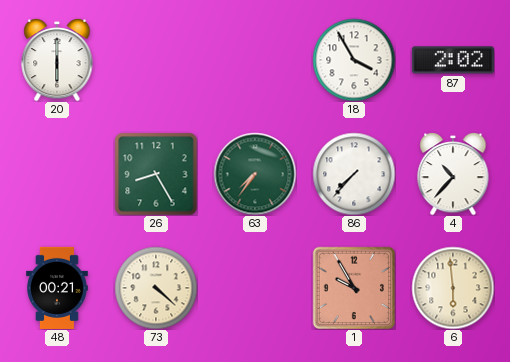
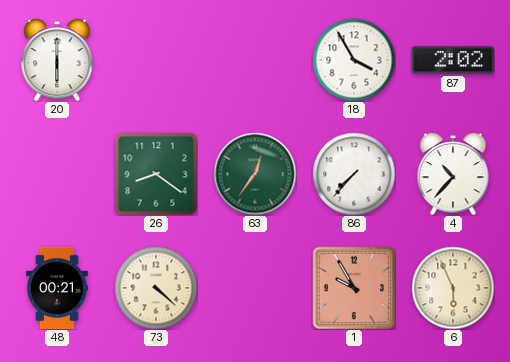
26: 8:25 -> 8:21 (156, 174)
63: 7:36 -> 12:36 (255, 174)
6: 5:59 -> 5:56 (453, 288)
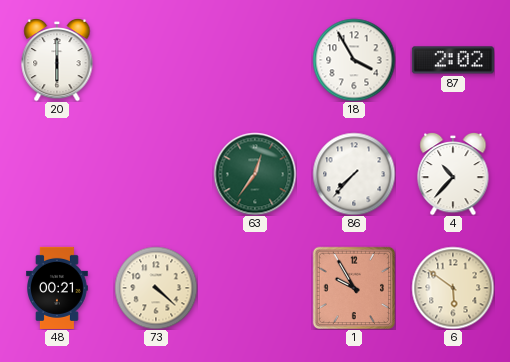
26: 8:21 -> none (156, 174)
6: 5:56 -> 5:51 (453, 288)
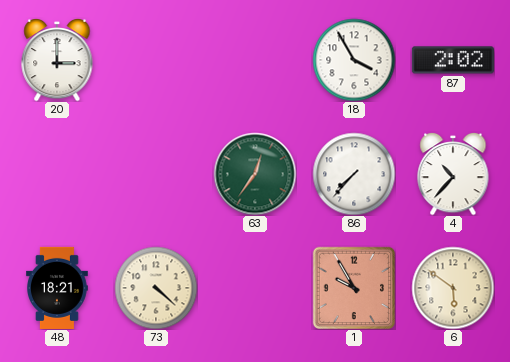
20: 6:00 -> 3:00 (57, 60)
48: 00:21 -> 18:21 (58, 288)
